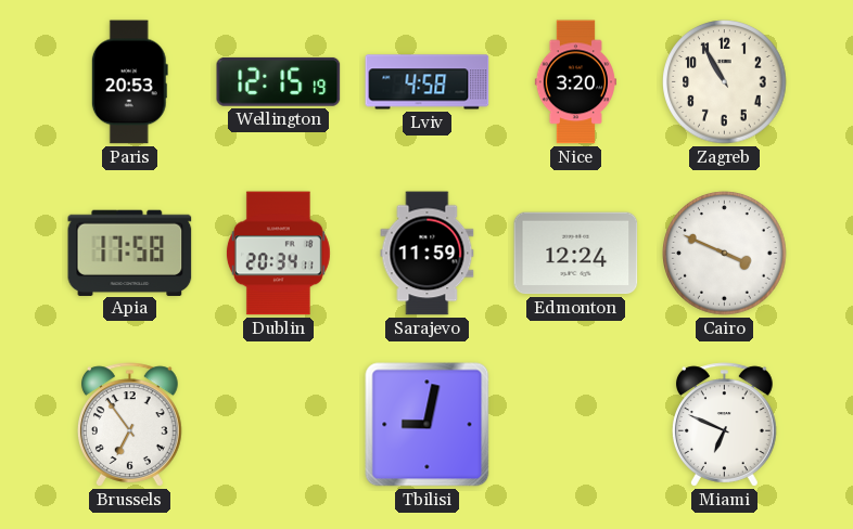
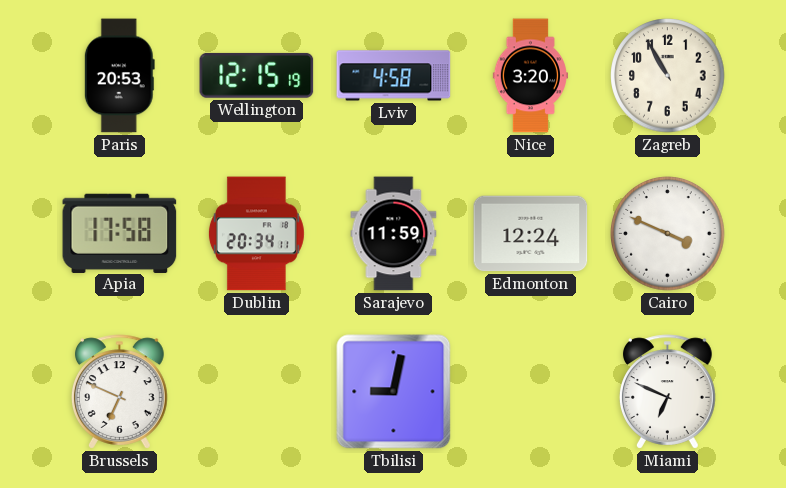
Brussels: 6:54 -> 6:49 (119, 392)
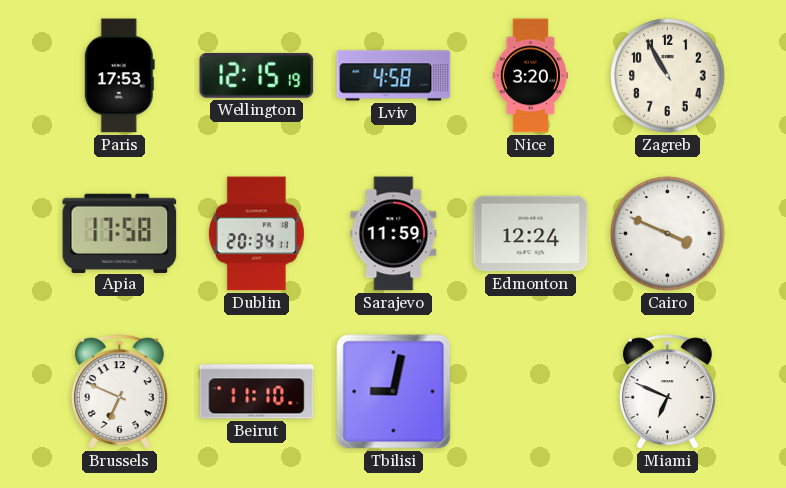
Paris: 20:53 -> 17:53 (119, 76)
Beirut: none -> 11:10 (257, 392)
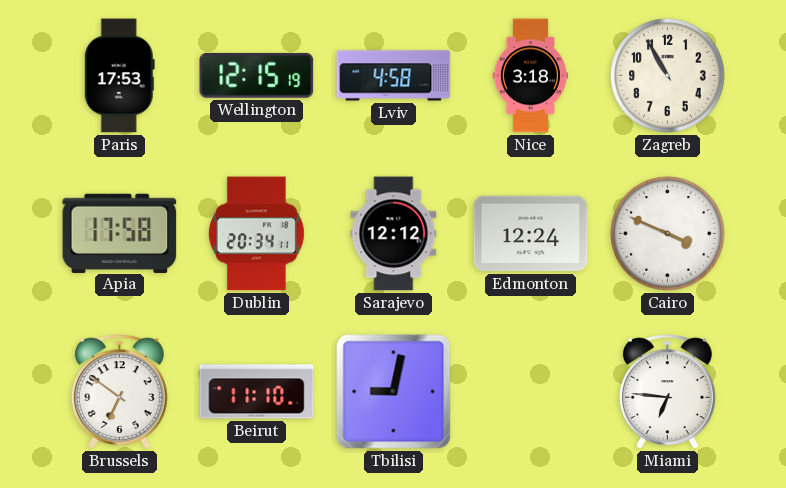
Nice: 3:20 -> 3:18 (530, 76)
Sarajevo: 11:59 -> 12:12 (394, 234)
Brussels: 6:49 -> 6:51 (119, 392)
Miami: 6:49 -> 6:46 (667, 392)
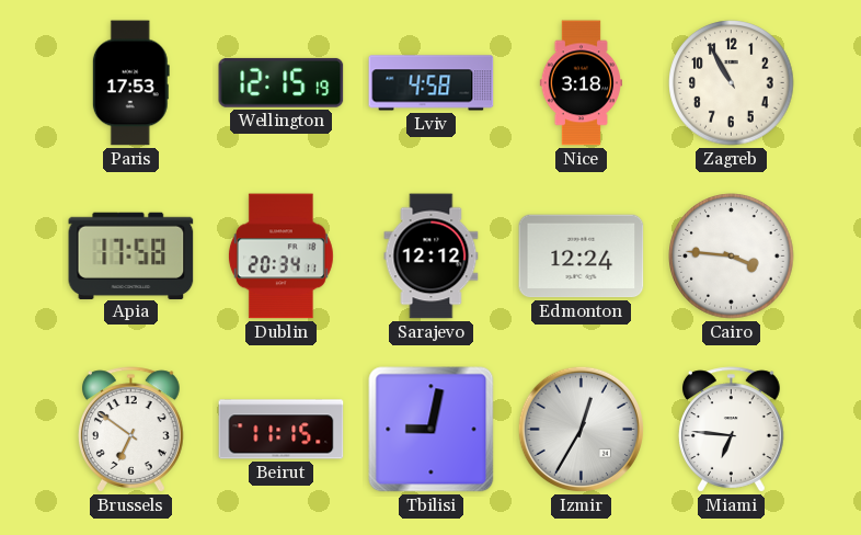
Cairo: 3:49 -> 3:46 (732, 257)
Beirut: 11:10 -> 11:15 (282, 430)
Izmir: none -> 12:35 (581, 429)
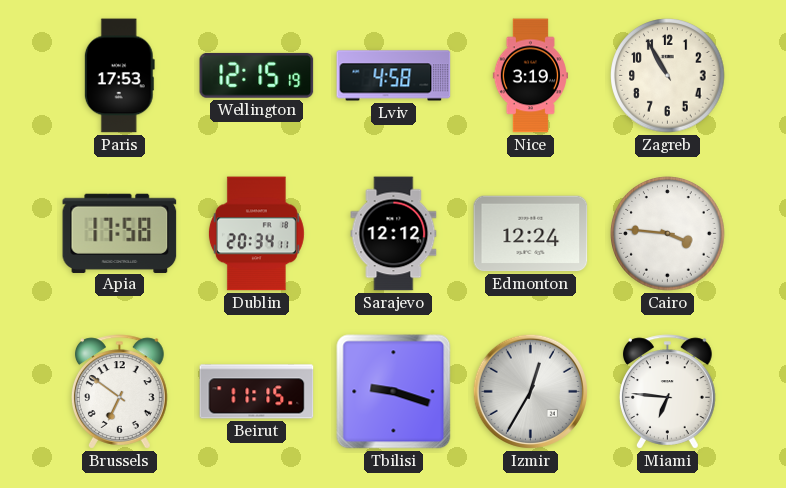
Nice: 3:18 -> 3:19 (530, 76)
Tbilisi: 9:02 -> 9:18 (394, 392)
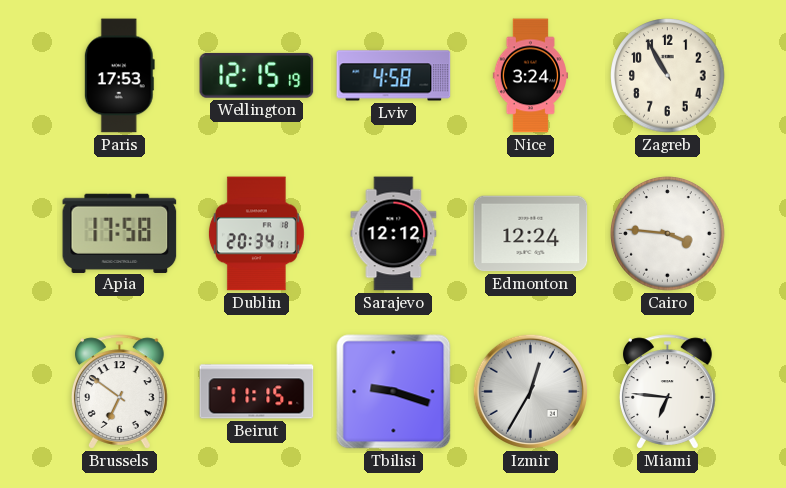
Nice: 3:19 -> 3:24 (530, 76)
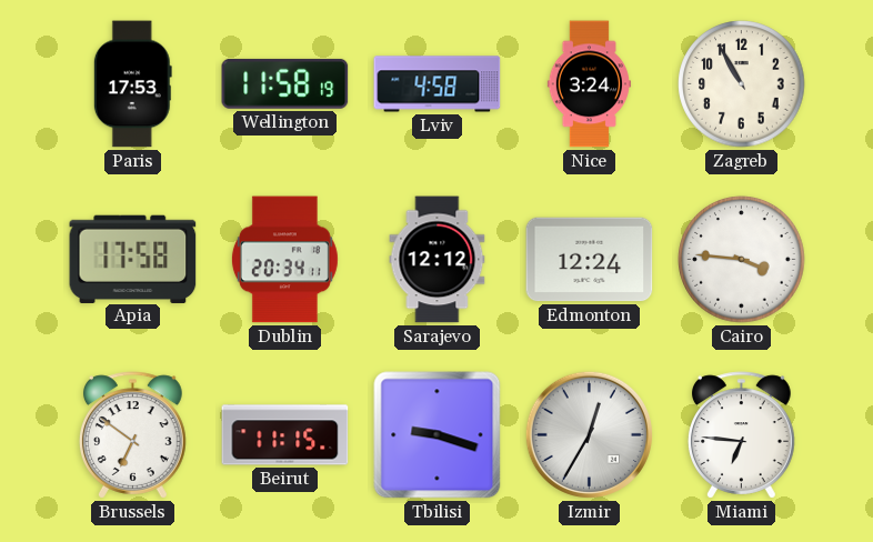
Wellington: 12:15 -> 11:58 (285, 83)
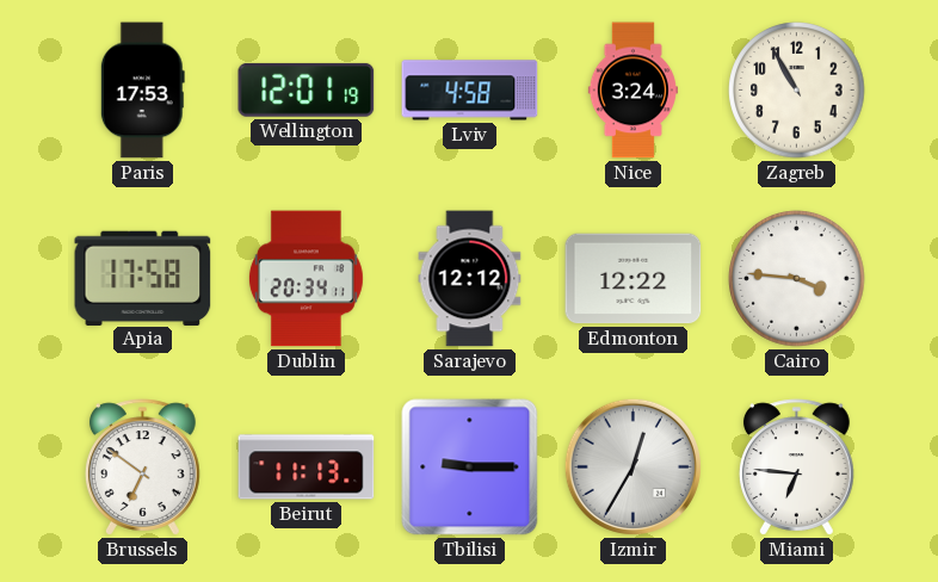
Wellington: 11:58 -> 12:01 (307, 89)
Edmonton: 12:24 -> 12:22 (634, 279)
Beirut: 11:15 -> 11:13 (307, 468)
Tbilisi: 9:18 -> 9:15 (470, 468)
